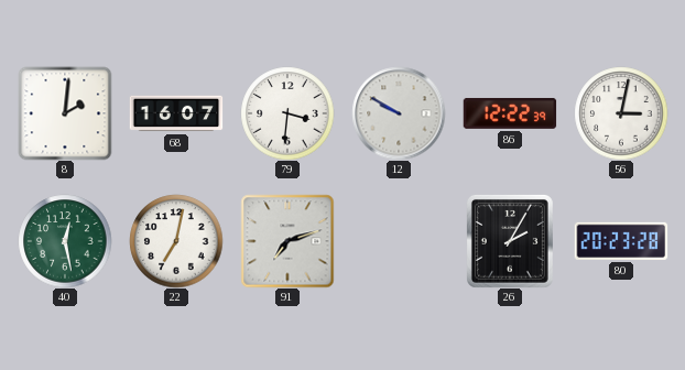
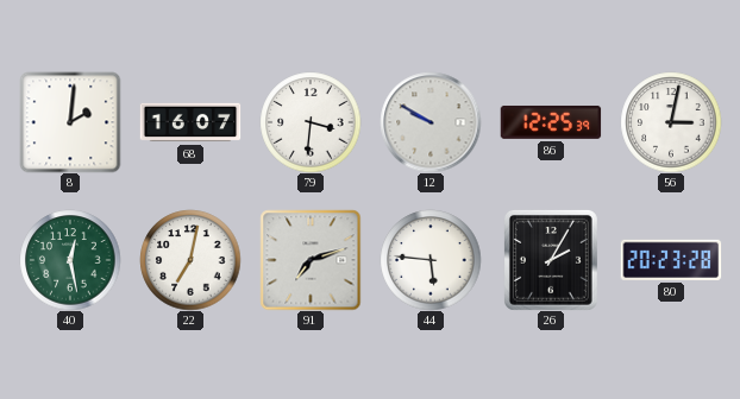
86: 12:22 -> 12:25 (551, 122)
44: none -> 5:46 (431, 260)
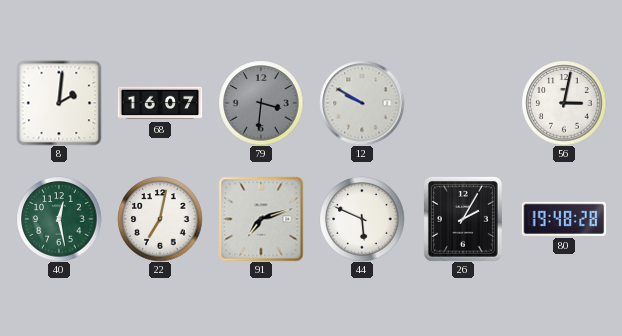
79 dial: white -> grey (261, 103)
86: 12:25 -> none (551, 122)
44: 5:46 -> 5:49 (362, 219)
80: 20:23 -> 19:48 (564, 219)
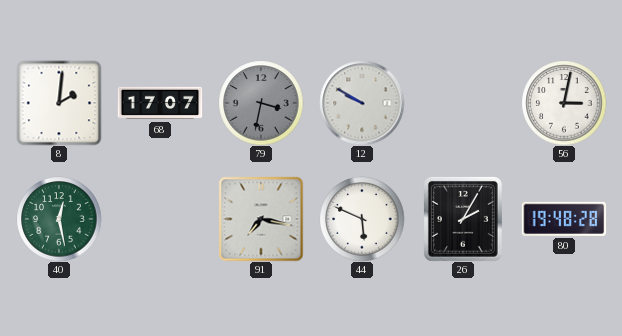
68: 16:07 -> 17:07 (160, 103)
79: 3:31 -> 3:32 (261, 103)
22: 7:02 -> none (160, 219)
91: 7:12 -> 7:17 (261, 219)
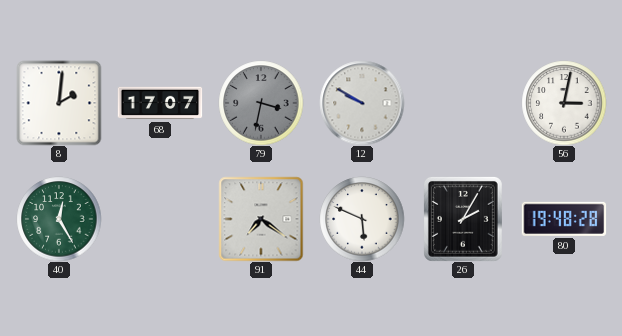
40: 12:28 -> 12:25 (59, 219)
91: 7:17 -> 7:21 (261, 219)
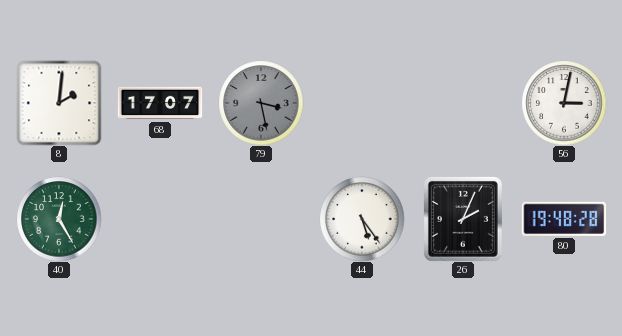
79: 3:32 -> 3:28 (261, 103)
12: 9:50 -> none (362, 103)
91: 7:21 -> none (261, 219)
44: 5:49 -> 5:24 (362, 219)
26: 2:05 -> 2:04 (463, 219)
